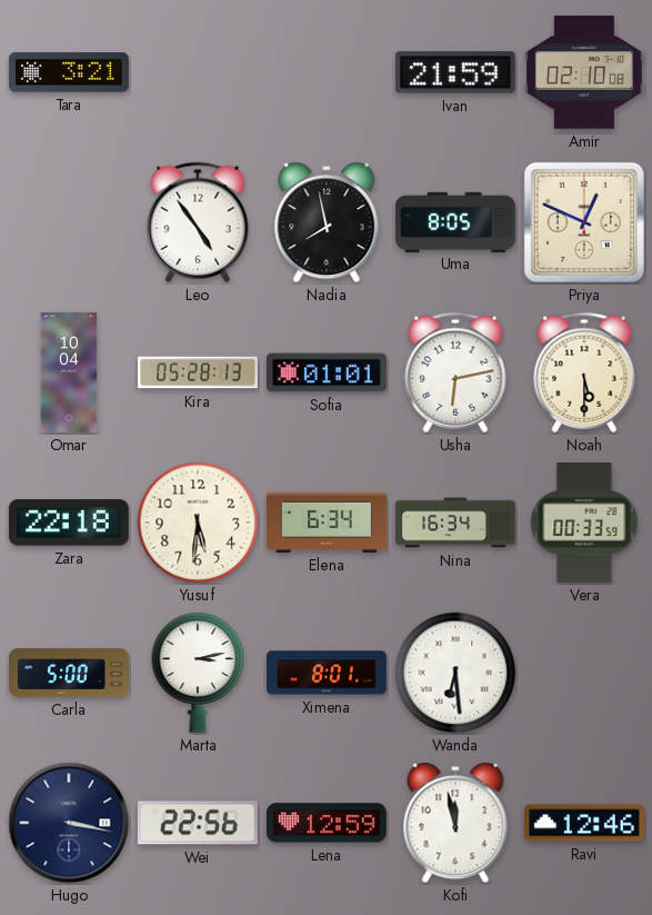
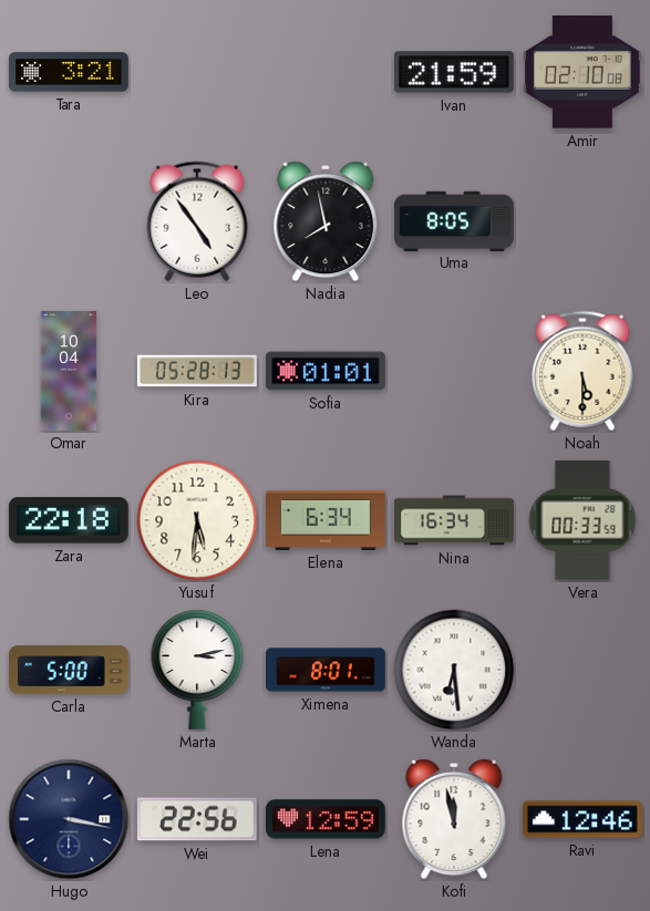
Priya: 12:49 -> none (584, 222)
Usha: 6:13 -> none (455, 372)
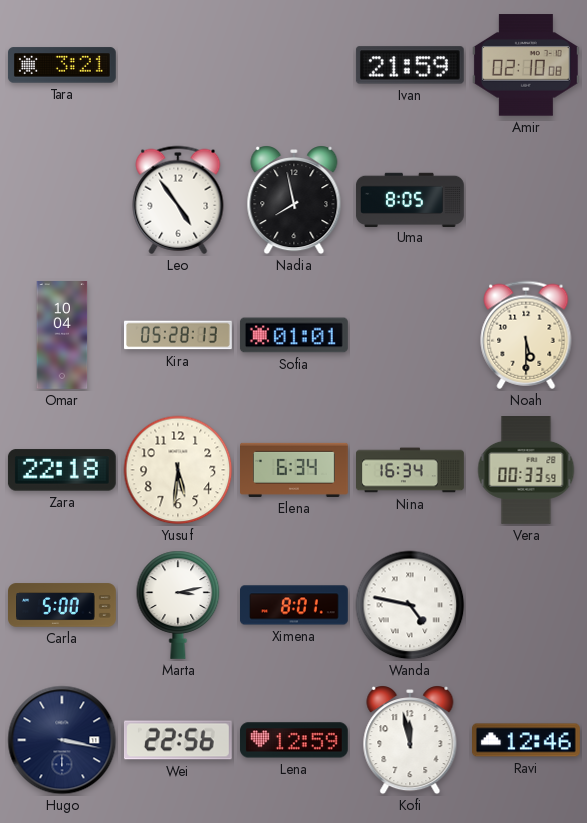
Wanda: 6:29 -> 4:47 (410, 605)
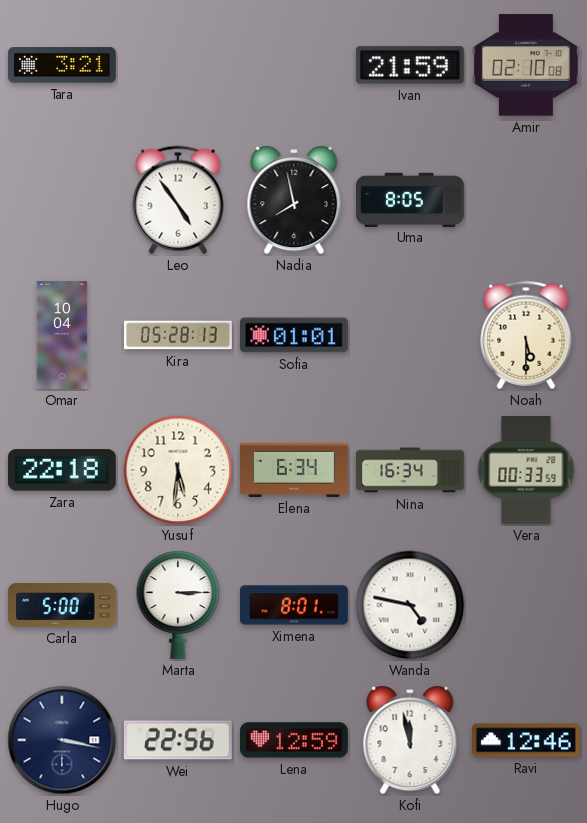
Marta: 3:13 -> 3:15 (178, 605)
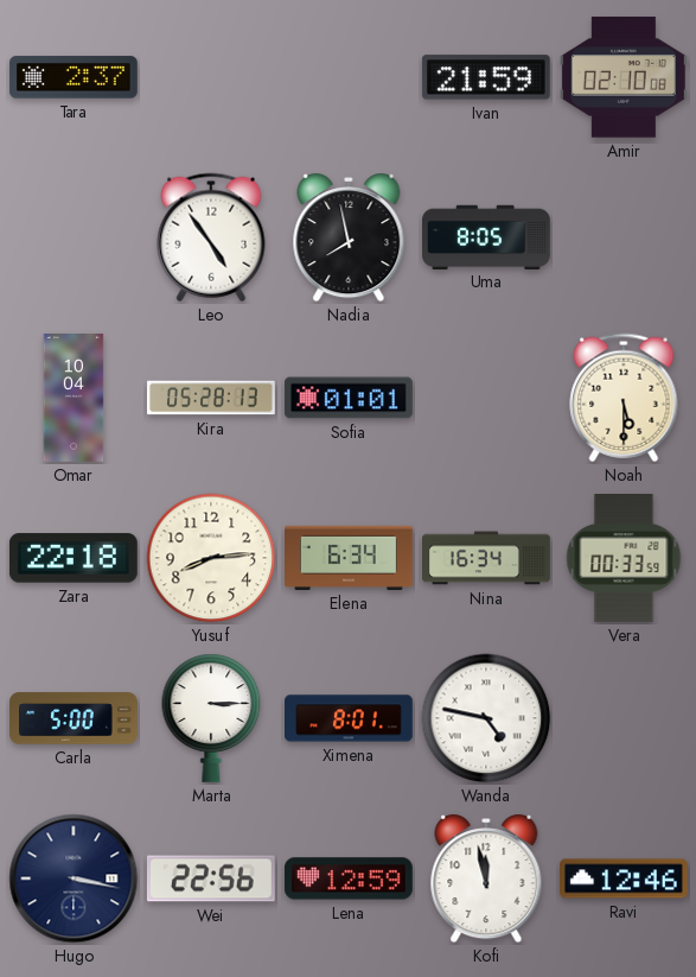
Tara: 3:21 -> 2:37 (74, 77)
Yusuf: 5:31 -> 8:14 (211, 558)
